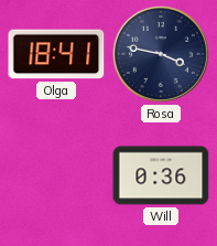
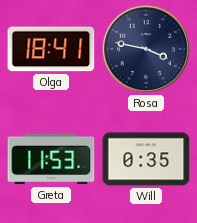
Greta: none -> 11:53 (51, 159)
Will: 0:36 -> 0:35 (146, 159)
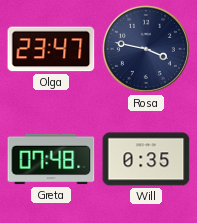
Olga: 18:41 -> 23:47 (51, 49)
Greta: 11:53 -> 07:48 (51, 159)
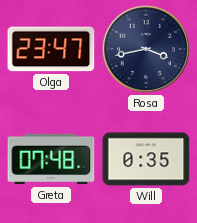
Rosa: 3:47 -> 3:43 (146, 49)
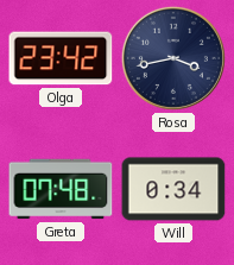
Olga: 23:47 -> 23:42 (61, 58)
Will: 0:35 -> 0:34 (173, 189)
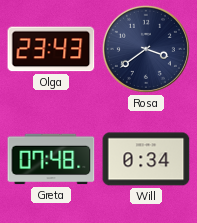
Olga: 23:42 -> 23:43 (51, 49)
Rosa: 3:43 -> 3:39 (146, 49)
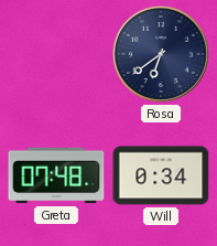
Olga: 23:43 -> none (51, 49)
Rosa: 3:39 -> 6:39 (161, 54)
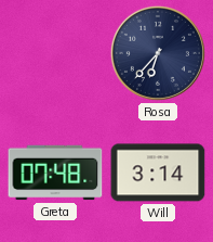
Rosa: 6:39 -> 6:37 (158, 53)
Will: 0:34 -> 3:14 (158, 173)
